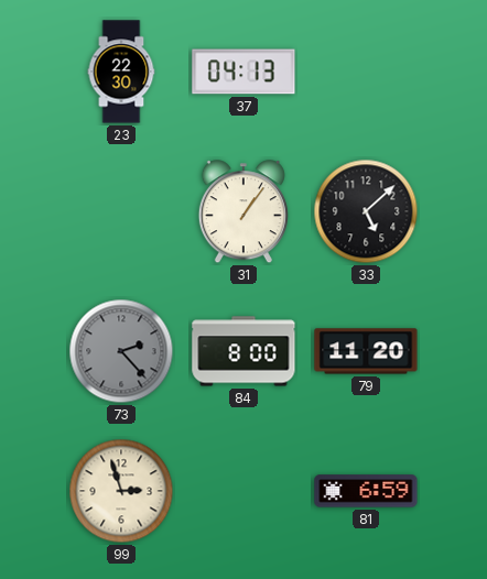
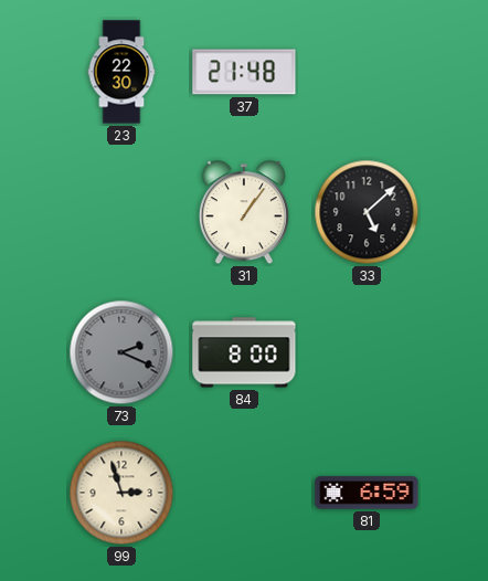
37: 04:13 -> 21:48 (244, 72)
73: 2:23 -> 2:19 (121, 352)
79: 11:20 -> none (366, 351)
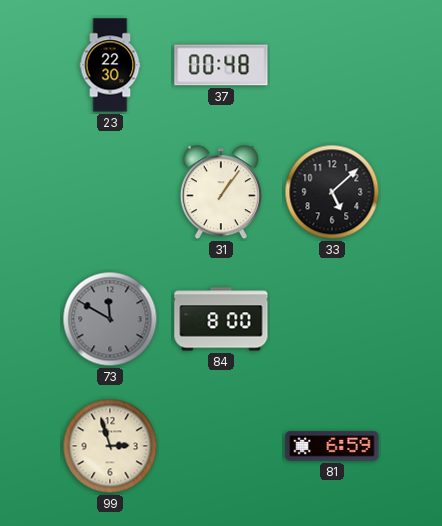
37: 21:48 -> 00:48 (221, 65)
73: 2:19 -> 11:50 (110, 319)
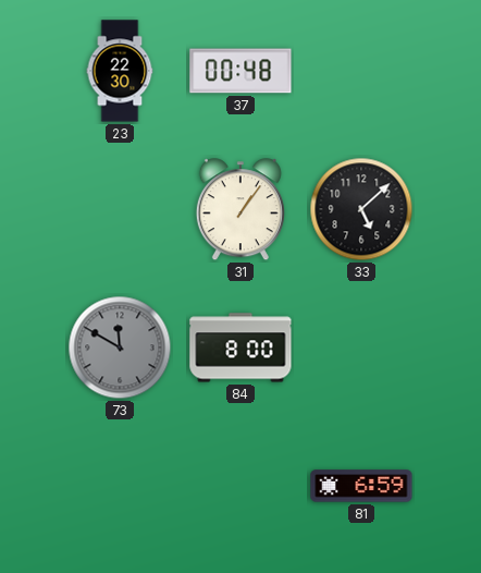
99: 2:57 -> none (110, 446)
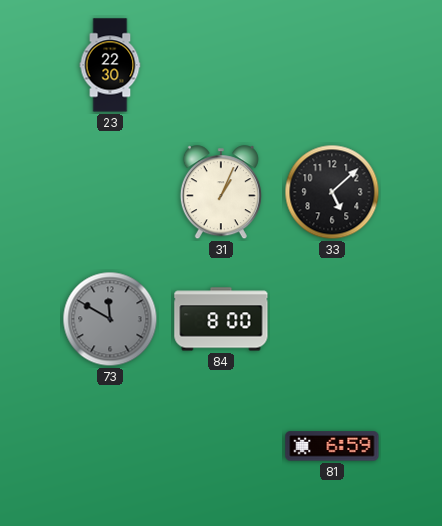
37: 00:48 -> none (240, 71)
31: 1:06 -> 1:04 (221, 193)
